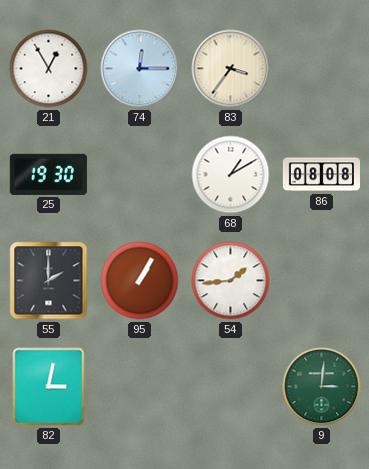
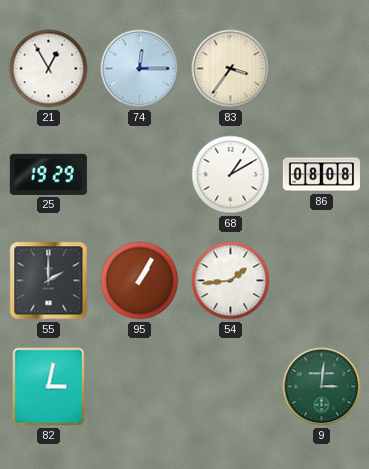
25: 19:30 -> 19:29 (48, 174)
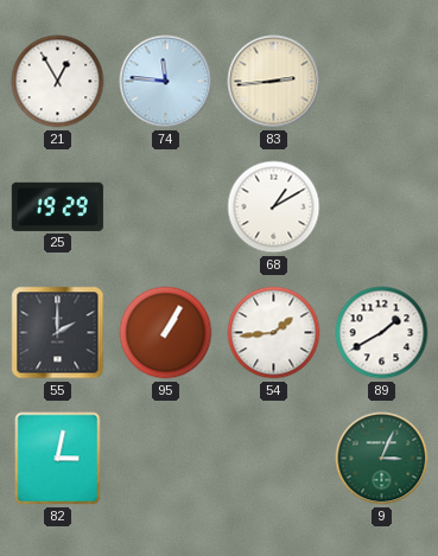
74: 12:15 -> 11:46 (166, 82)
83: 3:36 -> 2:44 (274, 82)
86: 08:08 -> none (321, 175)
89: none -> 1:40 (382, 333)
9: 3:01 -> 3:04 (382, 459)
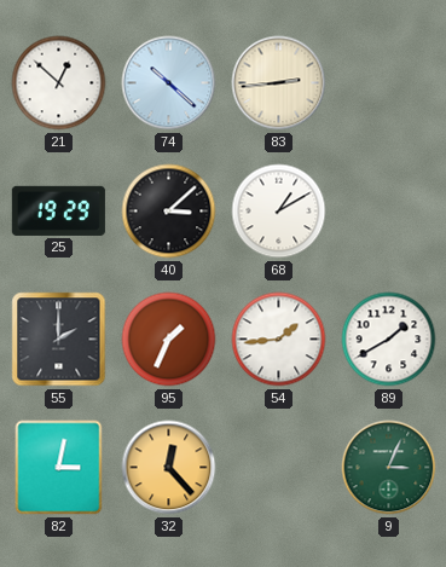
21: 12:55 -> 12:52 (59, 83)
74: 11:46 -> 10:22 (169, 83)
40: none -> 3:08 (169, 212)
95: 1:05 -> 1:34 (169, 340)
32: none -> 12:23 (169, 468)
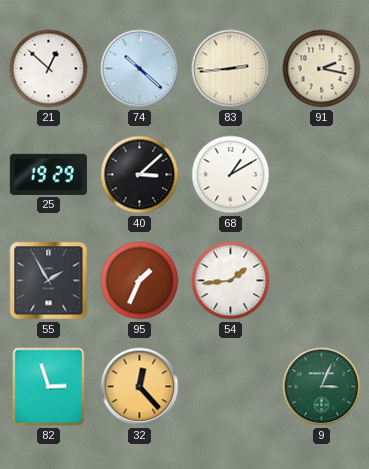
91: none -> 2:17 (322, 69)
55: 2:00 -> 1:55 (49, 281)
89: 1:40 -> none (389, 340)
82: 3:02 -> 2:57 (49, 387)
